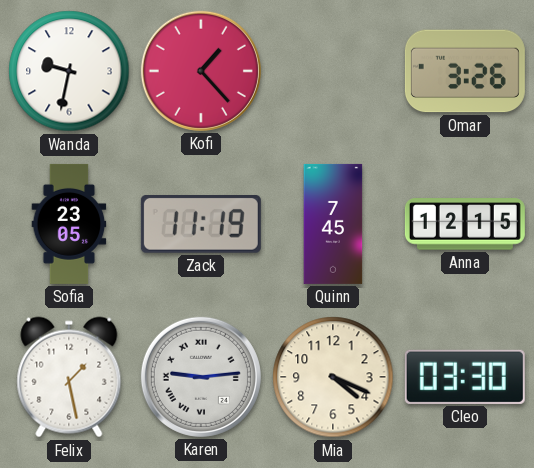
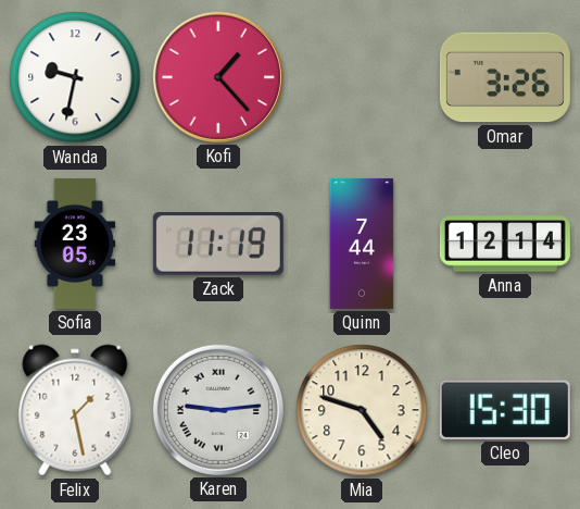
Quinn: 7:45 -> 7:44 (362, 244)
Anna: 12:15 -> 12:14 (505, 244)
Mia: 4:19 -> 4:48 (362, 410)
Cleo: 03:30 -> 15:30 (505, 410)
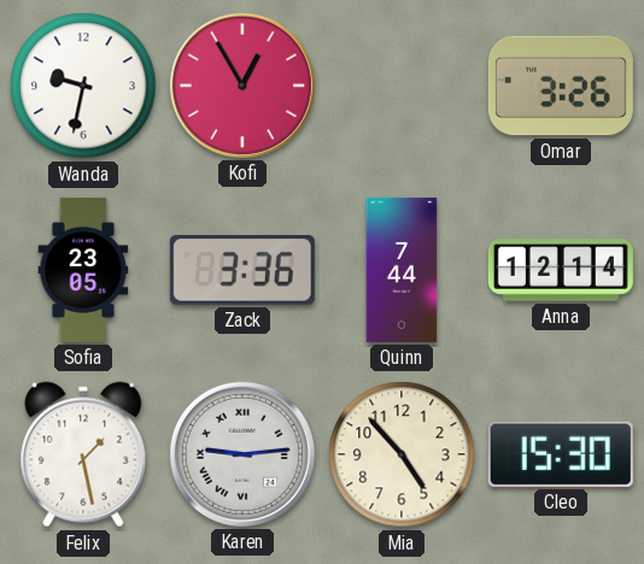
Kofi: 1:23 -> 12:55 (242, 86)
Zack: 11:19 -> 3:36 (242, 271)
Mia: 4:48 -> 4:53 (402, 454)
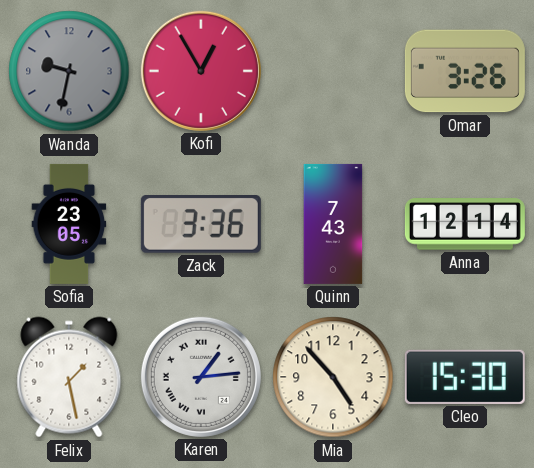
Wanda dial: white -> grey (69, 71)
Quinn: 7:44 -> 7:43 (333, 224)
Karen: 9:14 -> 1:14 (201, 377)
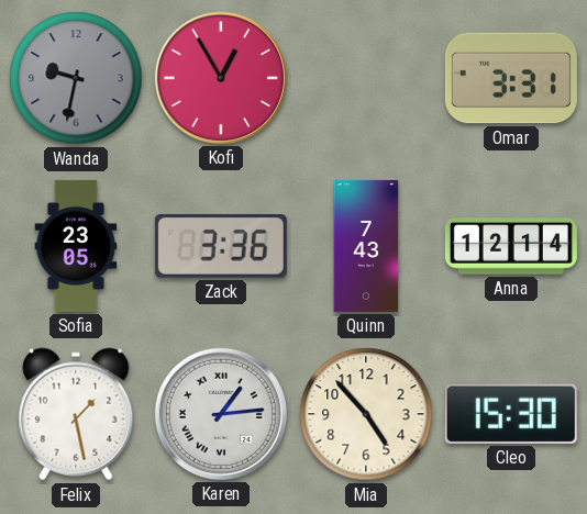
Omar: 3:26 -> 3:31 (511, 78)
